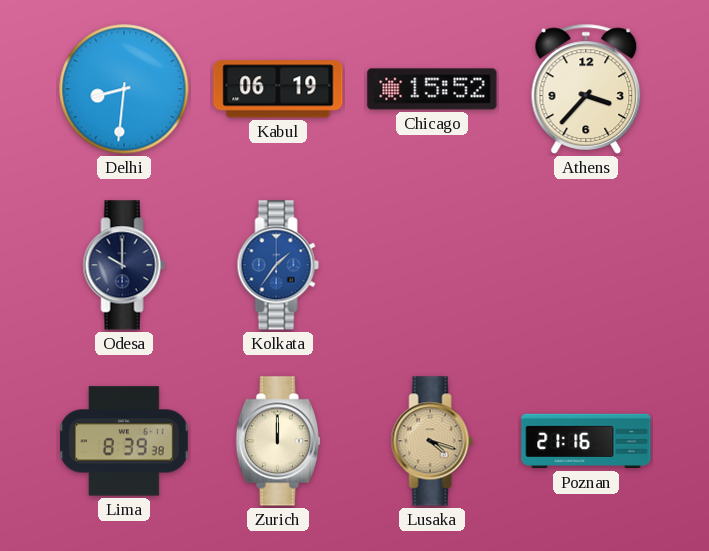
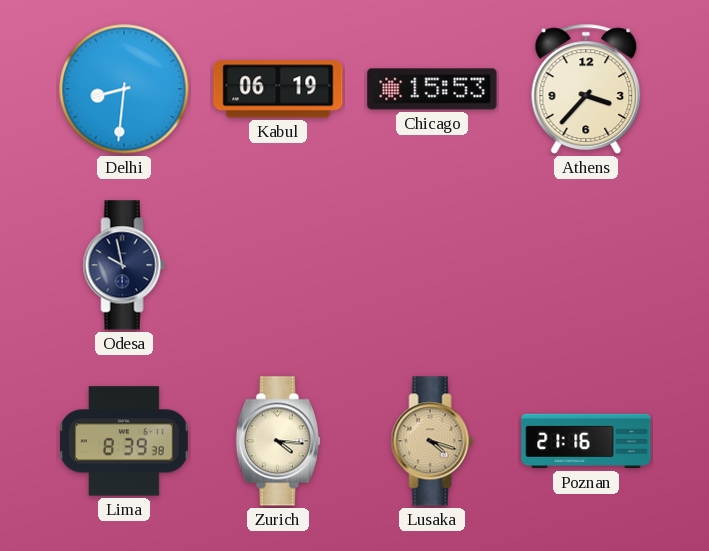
Chicago: 15:52 -> 15:53 (432, 89)
Odesa: 10:00 -> 9:58 (124, 265)
Kolkata: 1:36 -> none (278, 265)
Zurich: 12:00 -> 4:16 (278, 441)
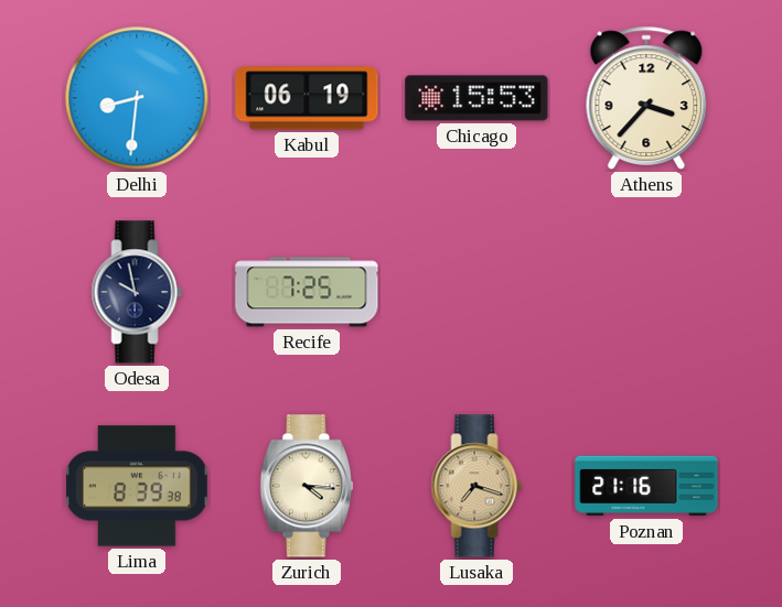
Recife: none -> 7:25 (307, 292)
Lusaka: 4:18 -> 7:18 (476, 486)
